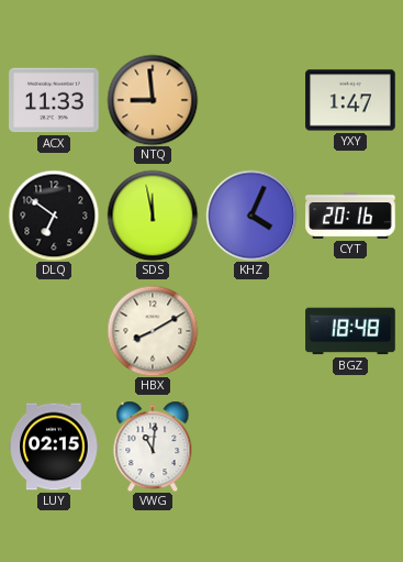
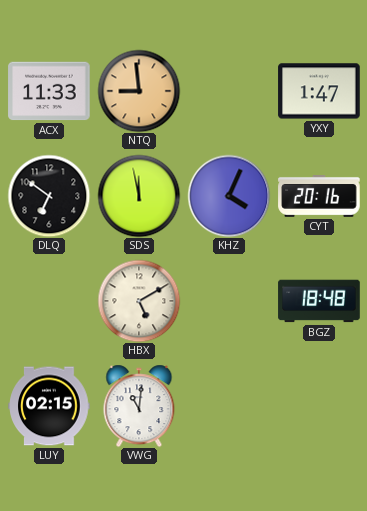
HBX: 8:10 -> 5:10 (139, 301)
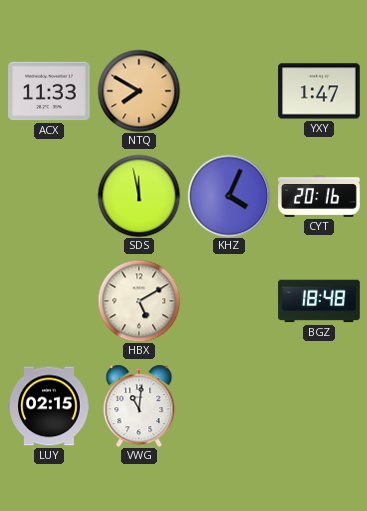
NTQ: 8:59 -> 7:50 (139, 91)
DLQ: 6:51 -> none (49, 196)
